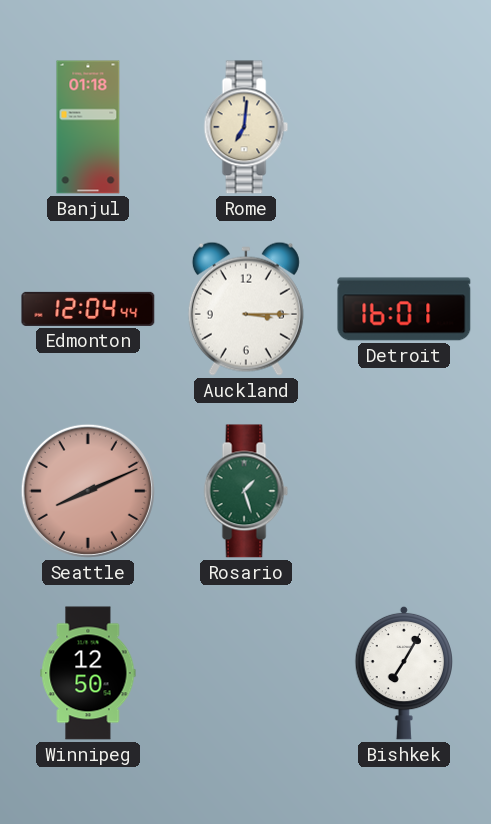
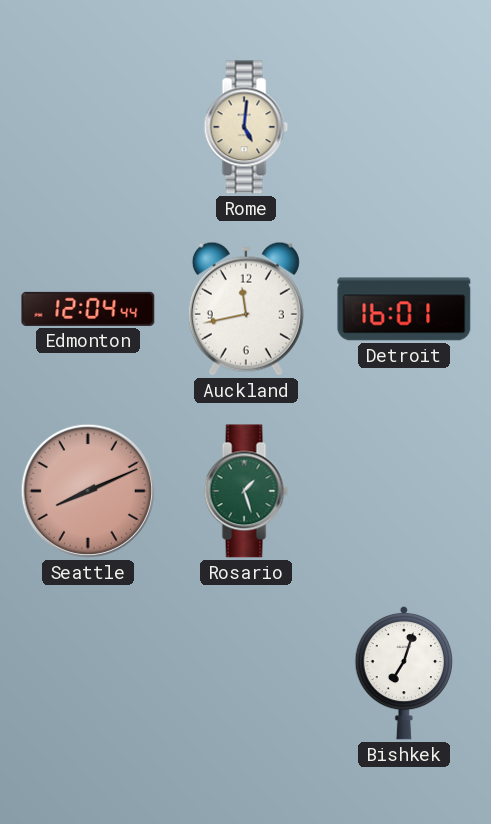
Banjul: 01:18 -> none (88, 127)
Rome: 7:01 -> 5:01 (246, 127)
Auckland: 3:15 -> 11:43 (246, 309)
Winnipeg: 12:50 -> none (88, 673)
Bishkek: 7:05 -> 7:03 (404, 673)
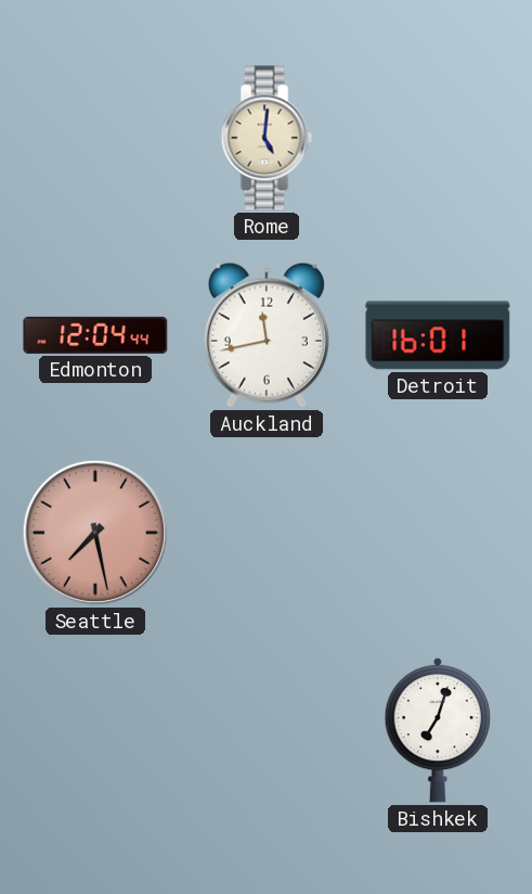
Seattle: 8:11 -> 7:28 (95, 533)
Rosario: 1:27 -> none (246, 491)
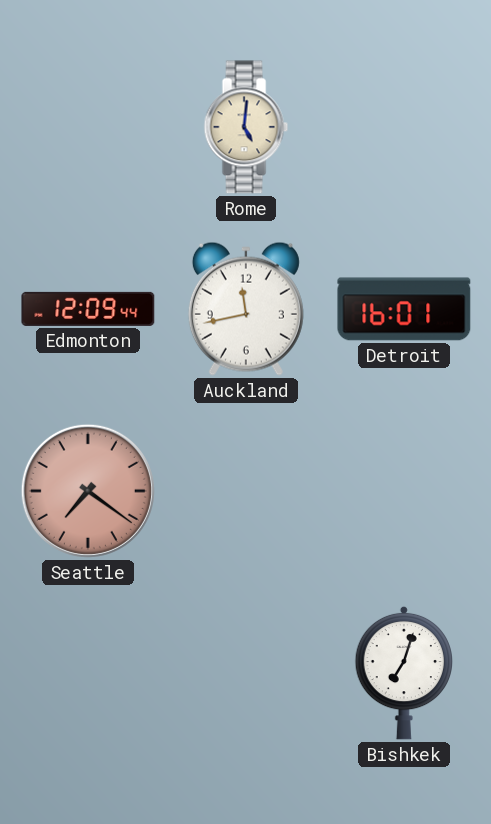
Edmonton: 12:04 -> 12:09 (88, 309)
Seattle: 7:28 -> 7:21 (88, 491)
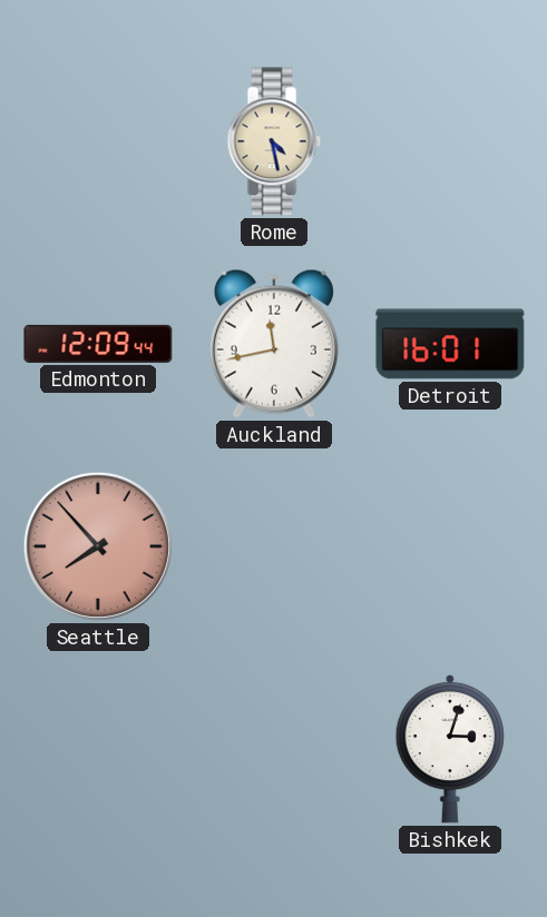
Rome: 5:01 -> 4:28 (274, 141)
Seattle: 7:21 -> 7:53 (98, 546)
Bishkek: 7:03 -> 3:03 (450, 749)
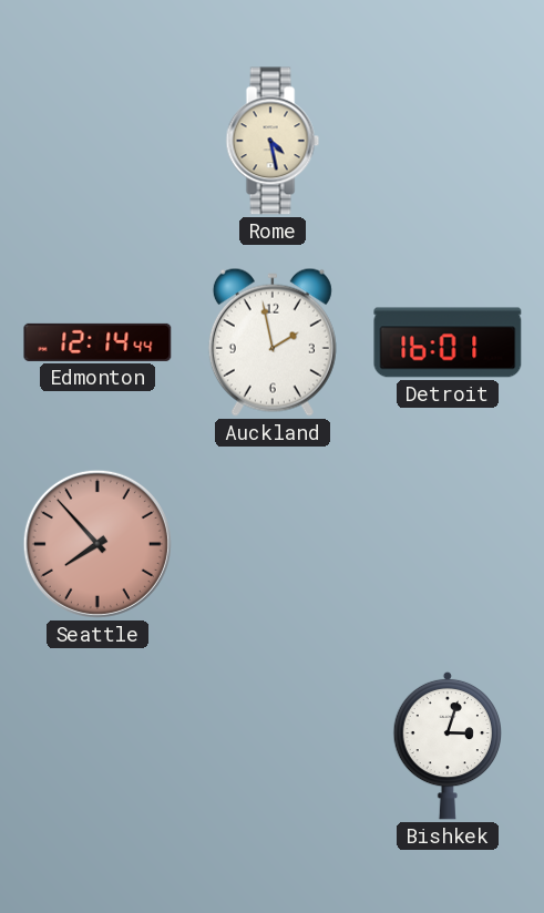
Edmonton: 12:09 -> 12:14 (97, 342)
Auckland: 11:43 -> 1:58 (273, 342)
